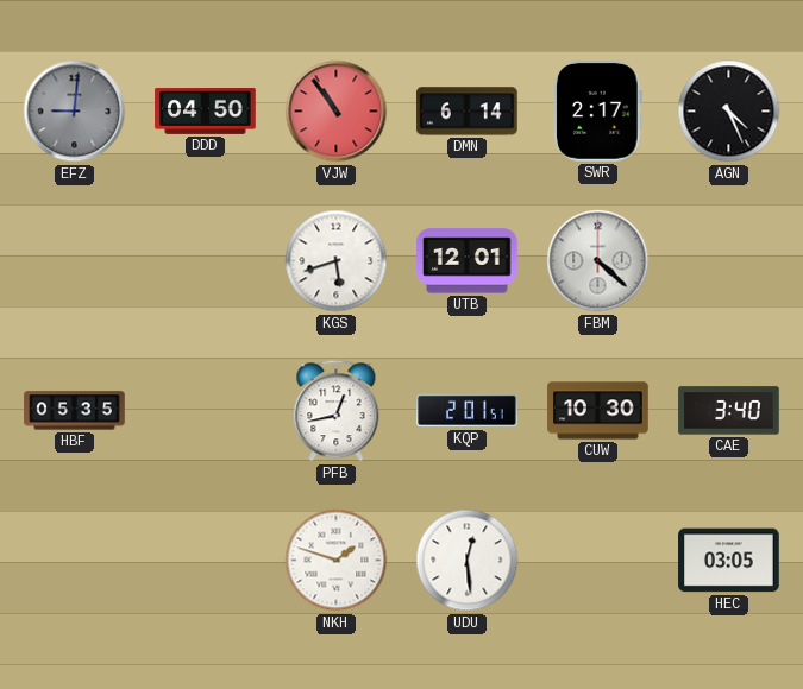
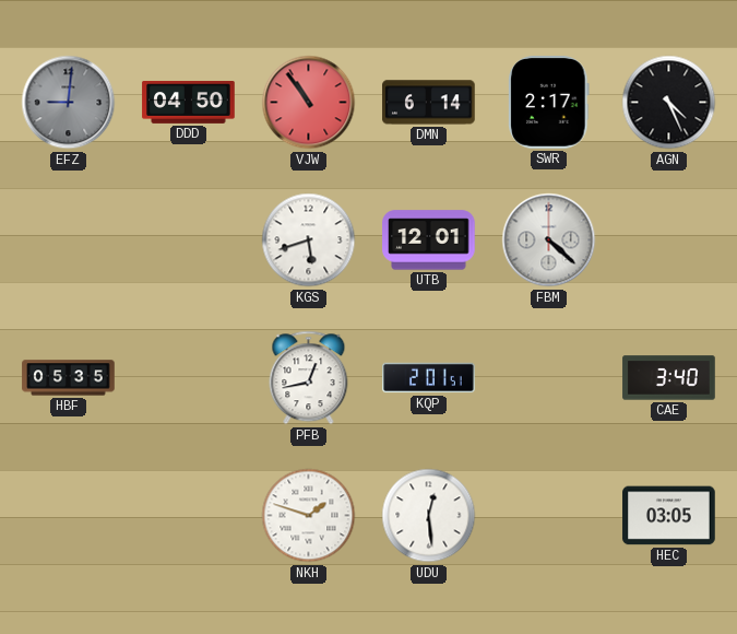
CUW: 10:30 -> none (598, 411)
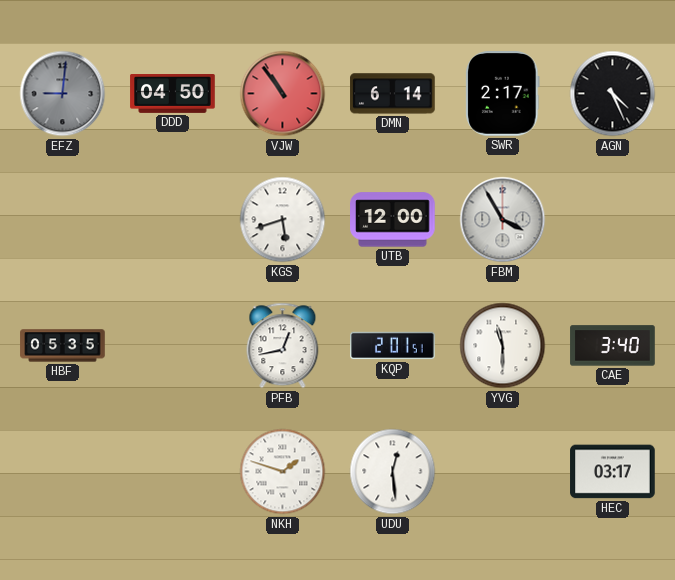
UTB: 12:01 -> 12:00 (393, 220)
FBM: 4:22 -> 3:55 (503, 220)
YVG: none -> 11:30 (503, 346)
HEC: 03:05 -> 03:17 (613, 472)
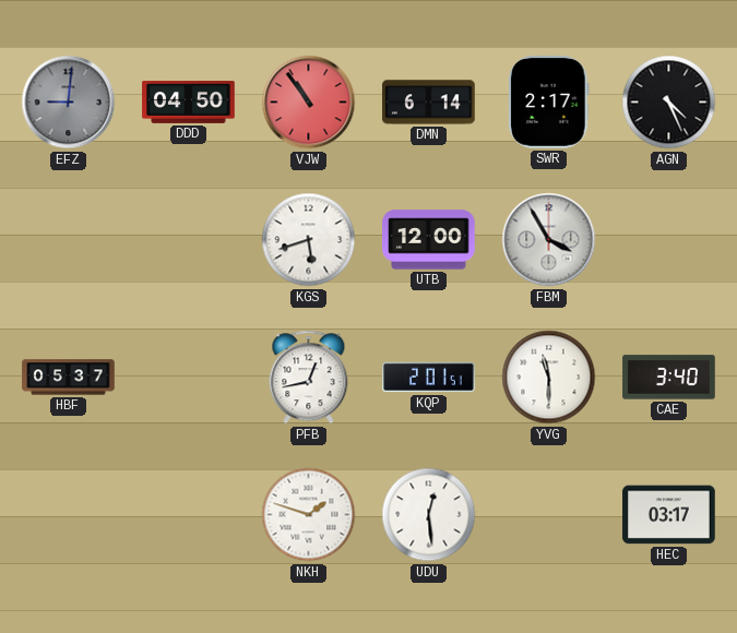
HBF: 05:35 -> 05:37 (69, 378)
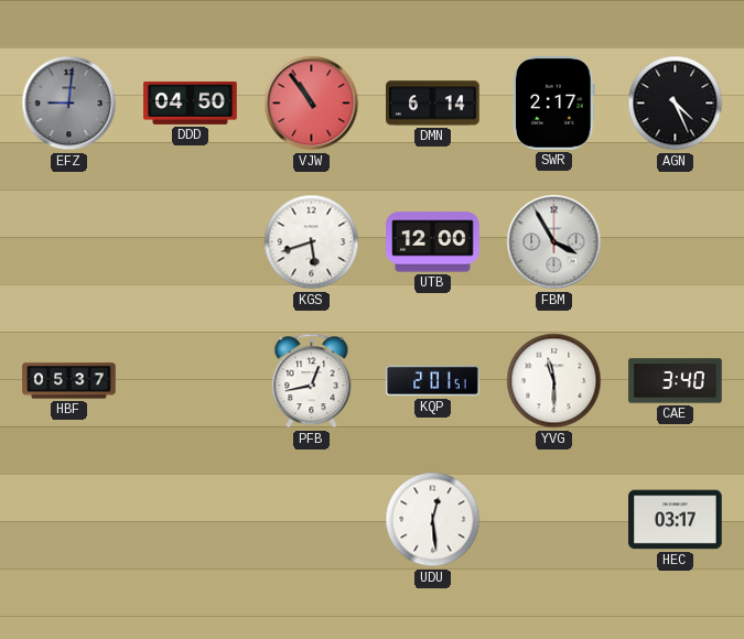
NKH: 1:48 -> none (309, 515)
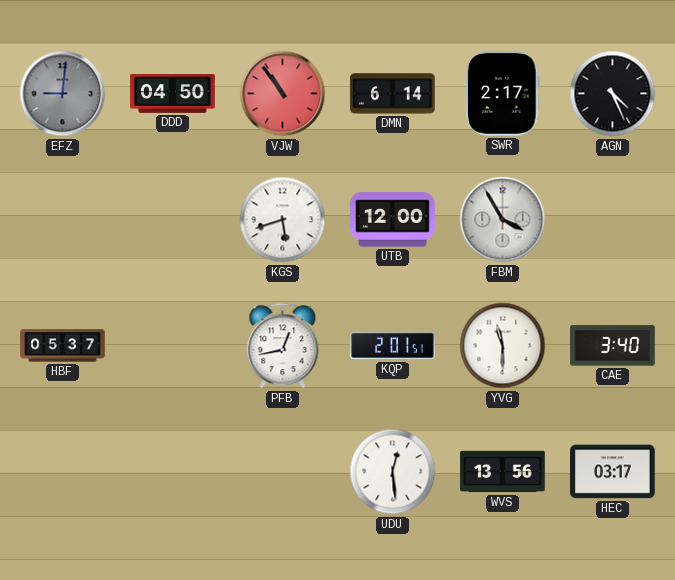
WVS: none -> 13:56 (503, 472)
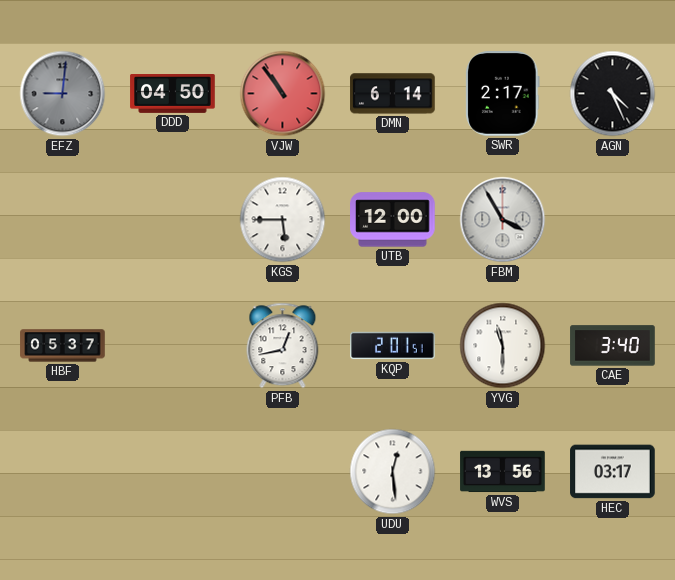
KGS: 5:42 -> 5:45 (283, 220)
